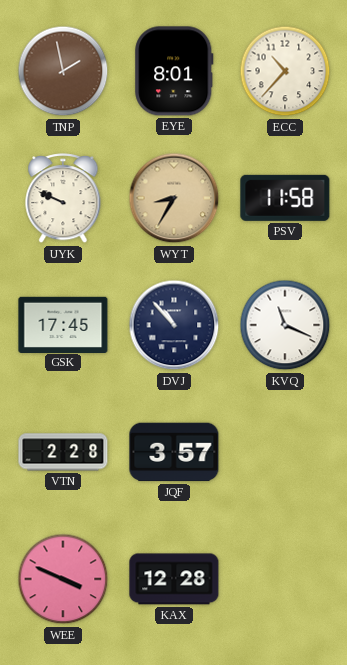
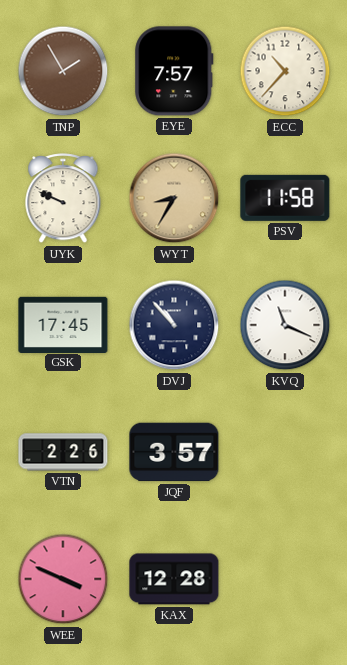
TNP: 1:58 -> 1:55 (63, 71)
EYE: 8:01 -> 7:57 (174, 71)
VTN: 2:28 -> 2:26 (63, 452)
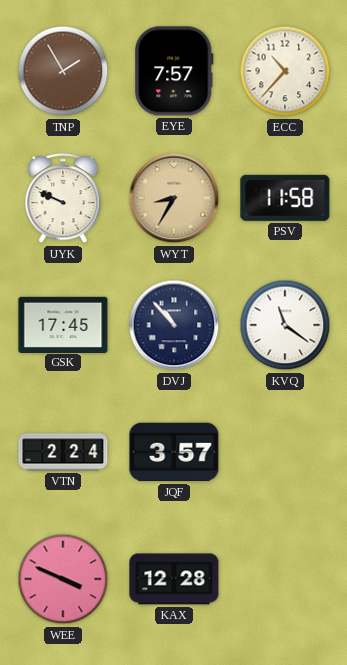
KVQ: 11:19 -> 11:21 (285, 325)
VTN: 2:26 -> 2:24 (63, 452)
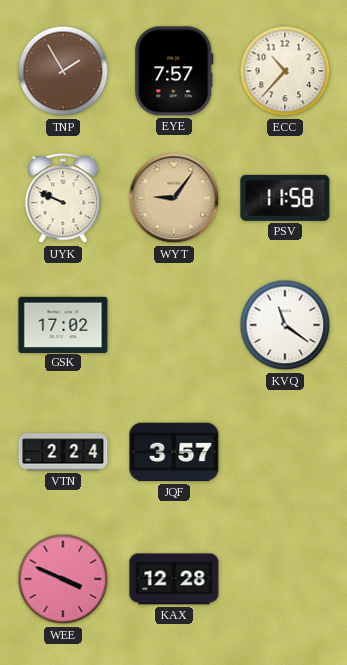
WYT: 8:35 -> 9:06 (174, 198)
GSK: 17:45 -> 17:02 (63, 324)
DVJ: 10:53 -> none (174, 325)
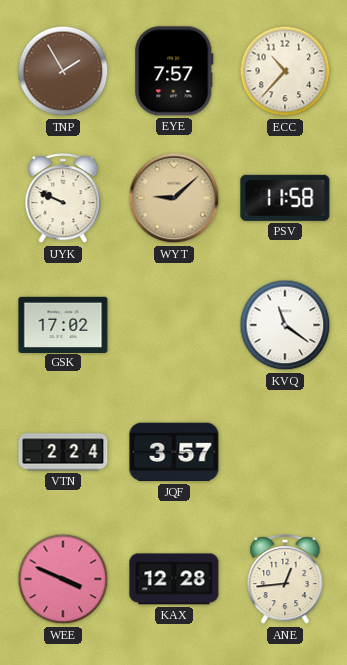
WYT: 9:06 -> 9:08 (174, 198)
ANE: none -> 12:44 (285, 580)
